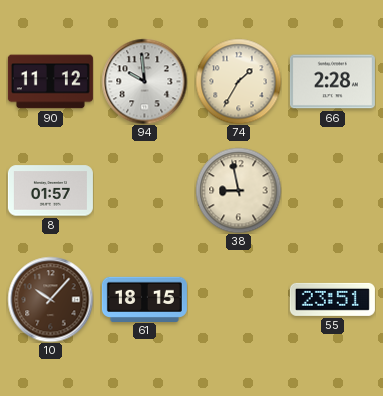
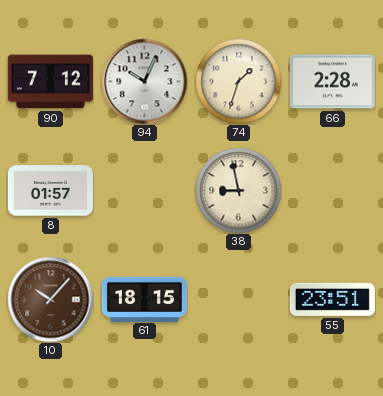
90: 11:12 -> 7:12 (50, 82)
94: 9:59 -> 10:04 (144, 81)
74: 1:35 -> 1:33 (238, 81)
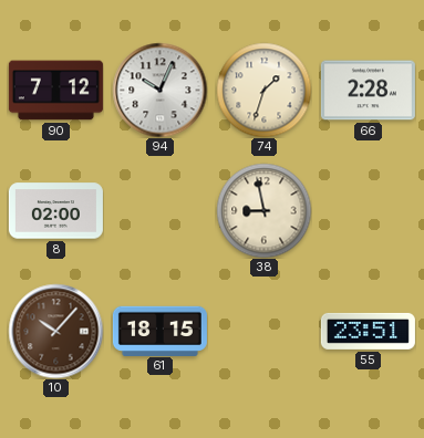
8: 01:57 -> 02:00 (55, 211)
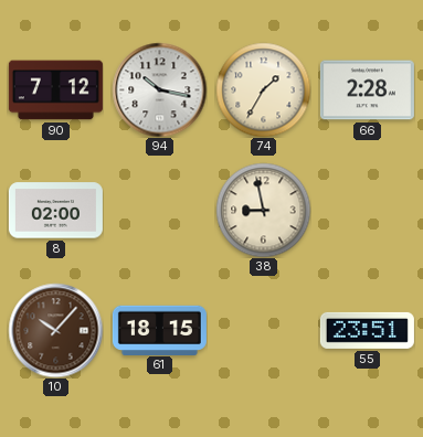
94: 10:04 -> 10:17 (159, 89)
74: 1:33 -> 1:35 (263, 89)
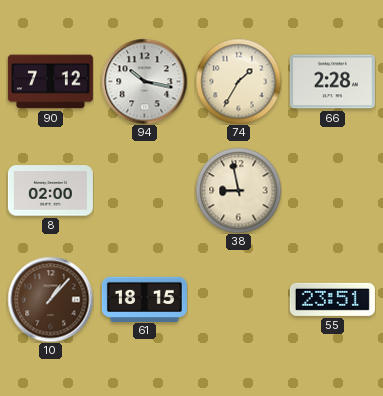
10: 10:07 -> 1:07 (50, 299)
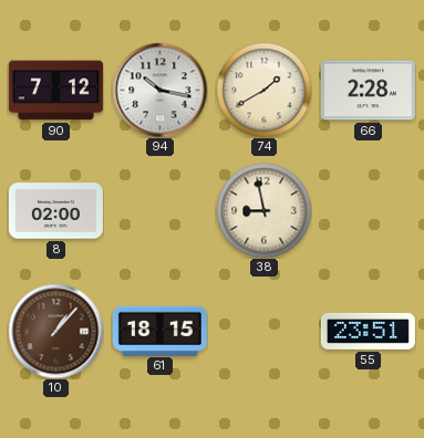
74: 1:35 -> 1:40 (263, 90)
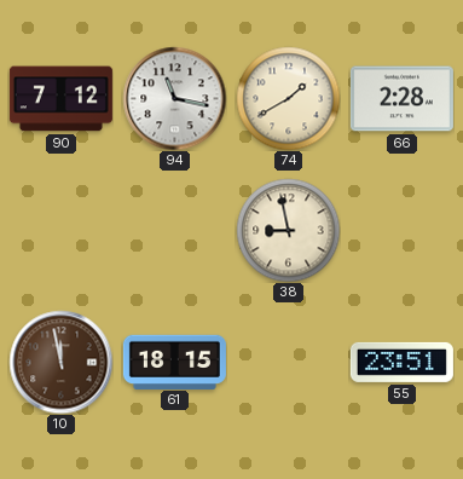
94: 10:17 -> 11:17 (174, 98)
8: 02:00 -> none (55, 211)
10: 1:07 -> 11:58 (60, 362)
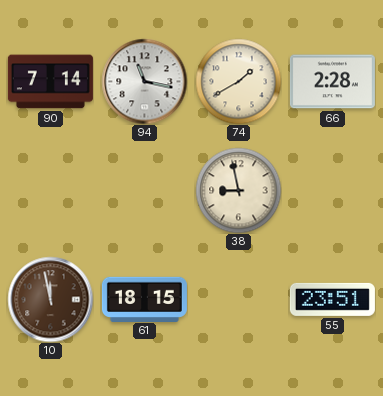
90: 7:12 -> 7:14 (50, 82)
